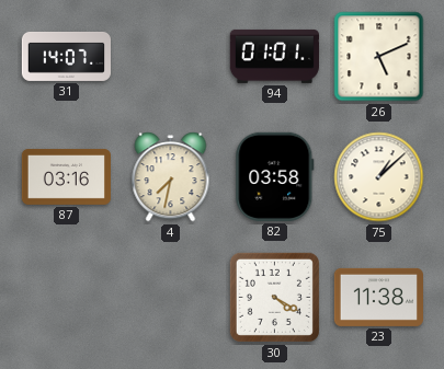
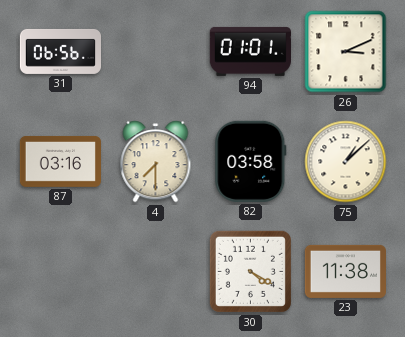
31: 14:07 -> 06:56 (60, 51)
26: 5:11 -> 3:11 (346, 52)
4: 7:32 -> 7:30 (156, 162)
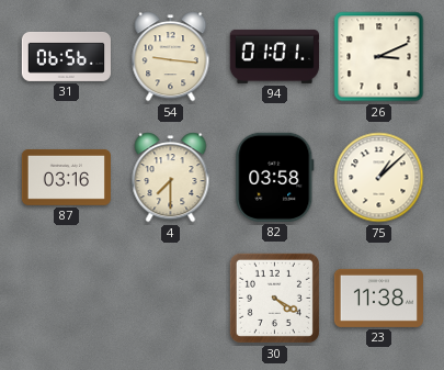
54: none -> 9:16 (171, 57)
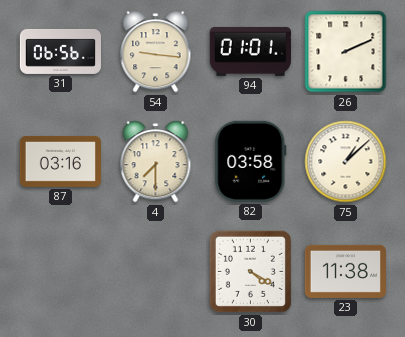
26: 3:11 -> 2:11 (346, 52)
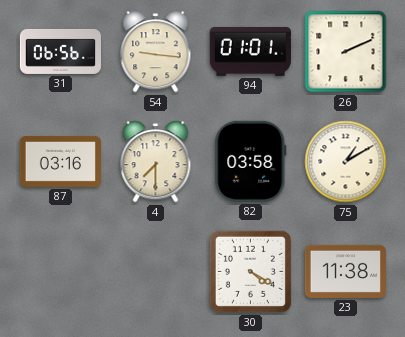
75: 1:08 -> 1:10 (346, 162)
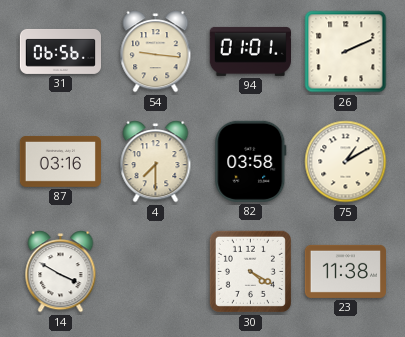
14: none -> 3:50 (61, 272)
